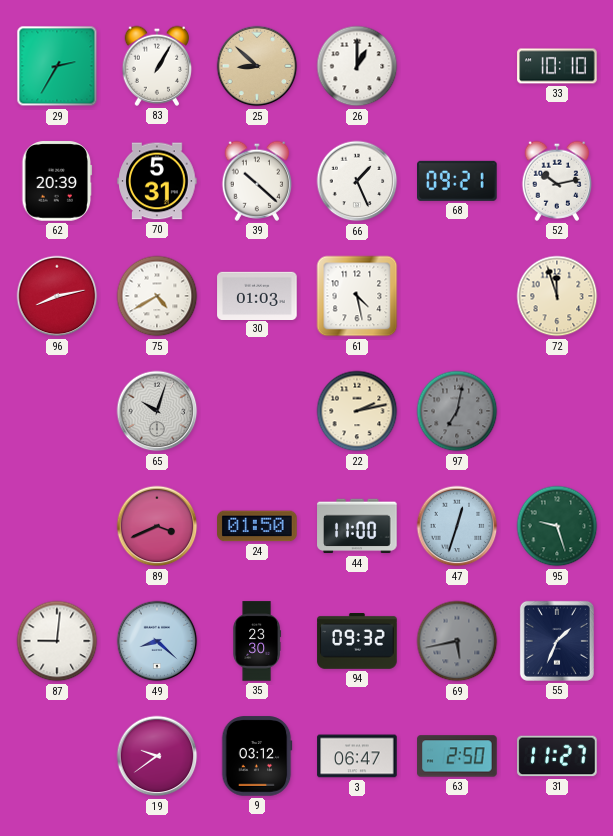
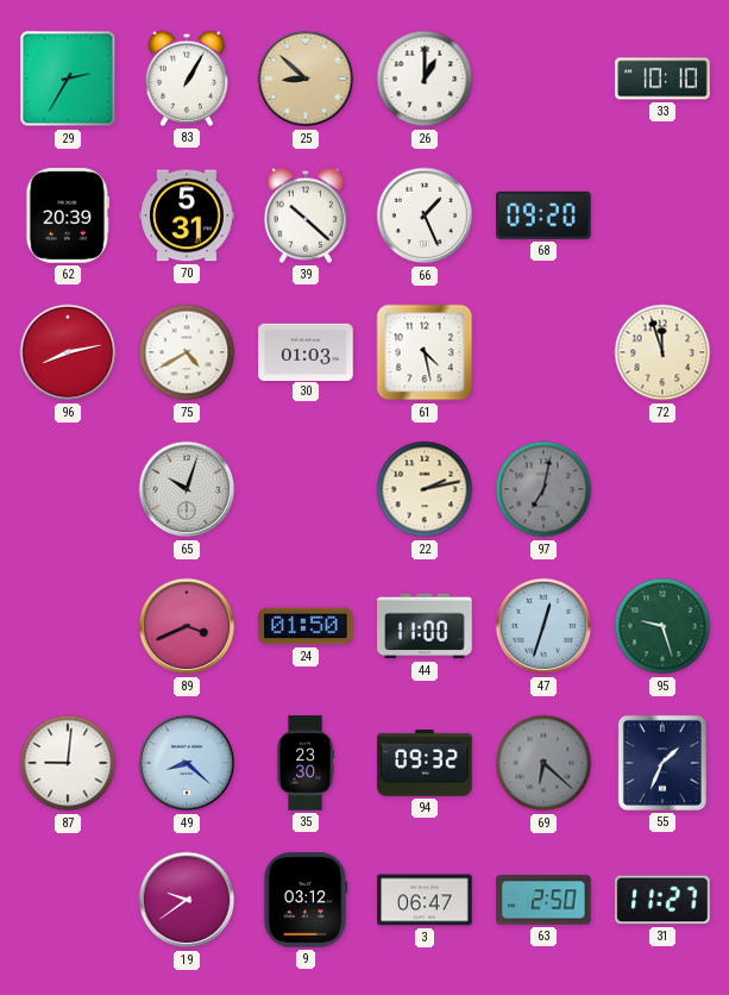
68: 09:21 -> 09:20 (545, 215)
52: 10:13 -> none (557, 181)
69: 5:43 -> 6:22 (543, 763)
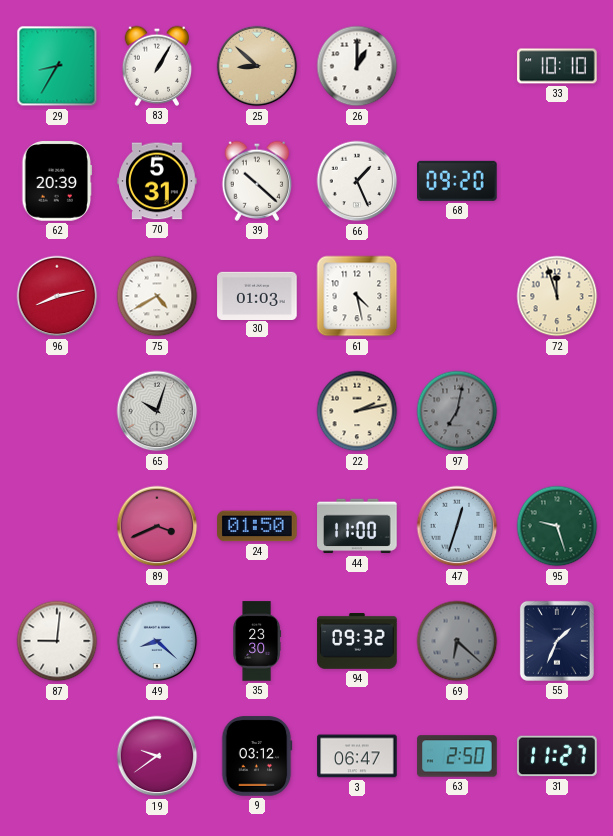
29: 2:35 -> 8:35 (57, 66)
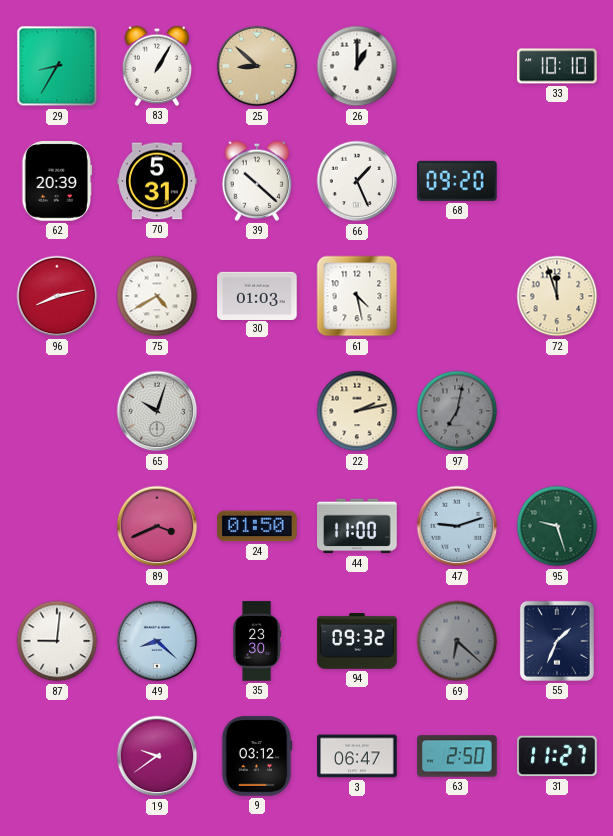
47: 12:33 -> 9:12 (457, 526)
